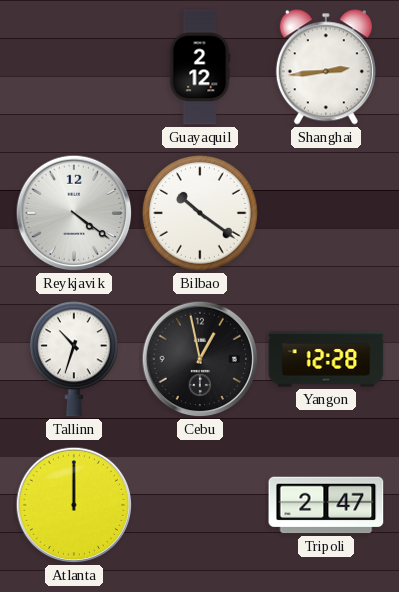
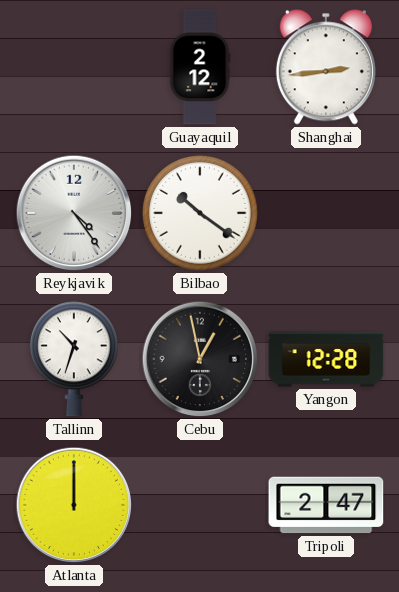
Reykjavik: 4:21 -> 4:24 (74, 213)
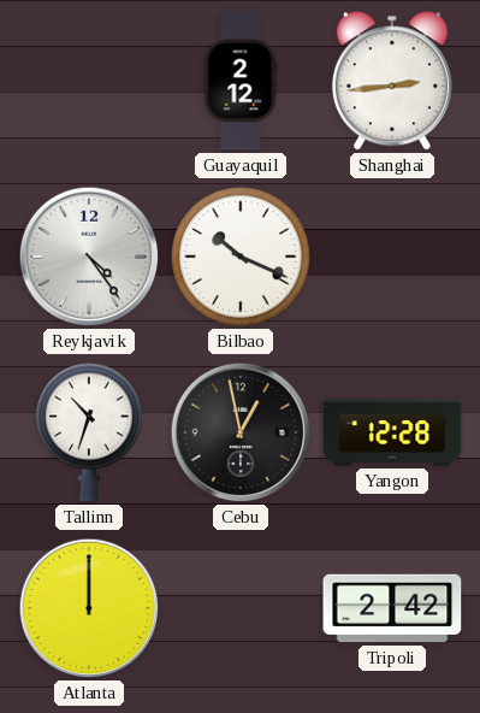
Bilbao: 10:21 -> 10:19 (242, 258)
Tripoli: 2:47 -> 2:42 (392, 608)
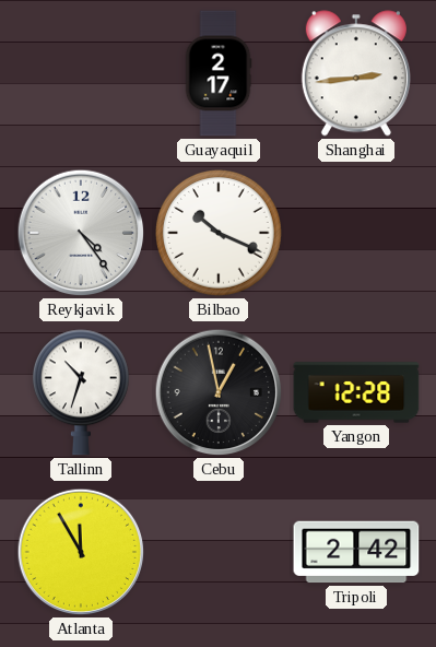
Guayaquil: 2:12 -> 2:17 (219, 73)
Atlanta: 12:00 -> 11:55 (81, 552)
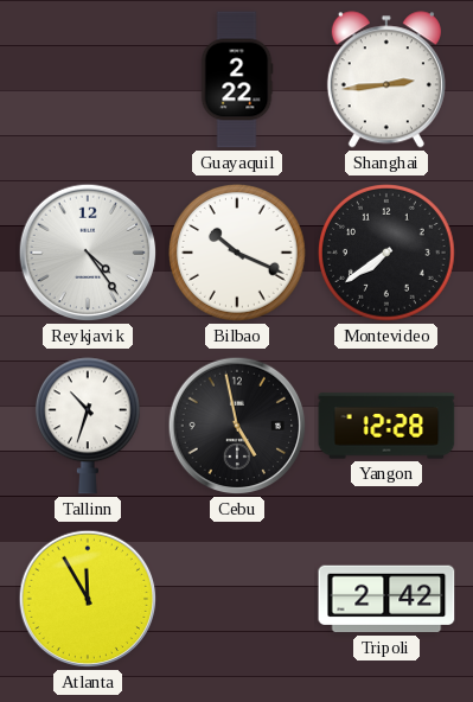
Guayaquil: 2:17 -> 2:22 (237, 79)
Montevideo: none -> 7:39 (388, 254)
Cebu: 12:58 -> 4:58 (237, 426)
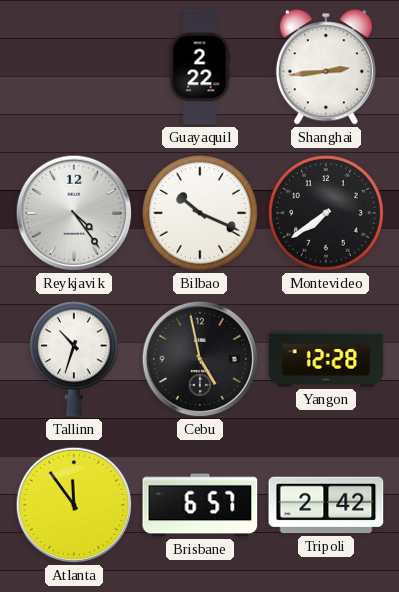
Atlanta: 11:55 -> 11:54 (74, 505)
Brisbane: none -> 6:57 (200, 505)
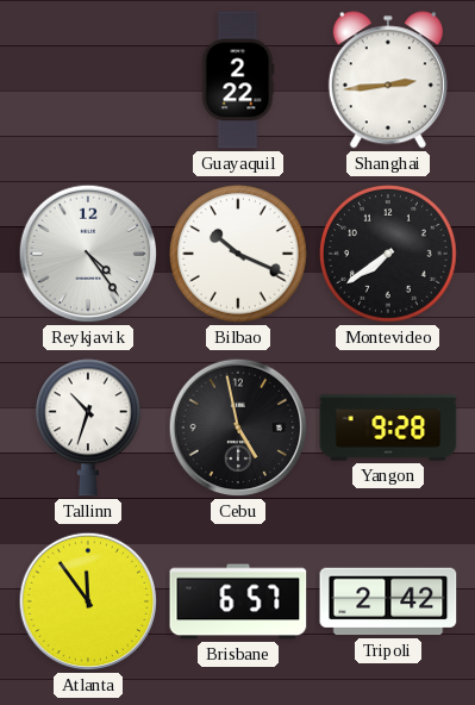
Yangon: 12:28 -> 9:28 (388, 428)
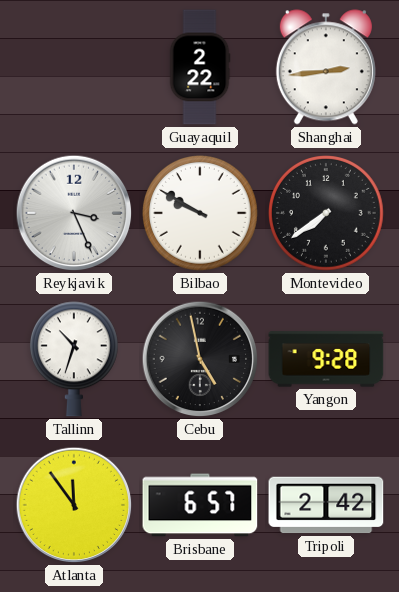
Reykjavik: 4:24 -> 3:26 (74, 213)
Bilbao: 10:19 -> 9:50 (201, 214)
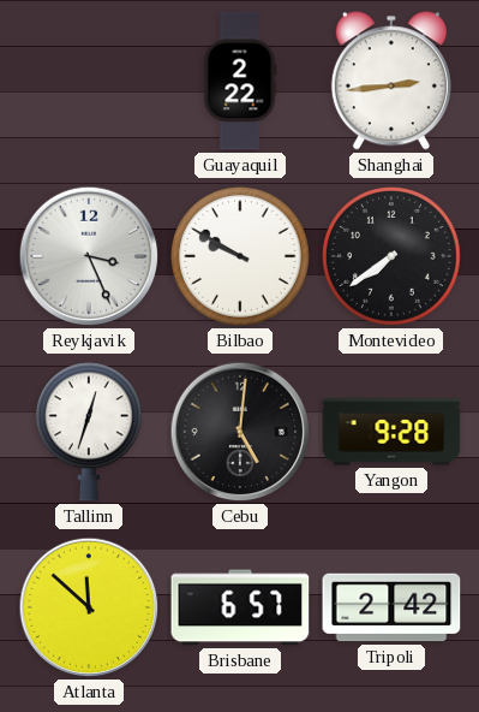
Tallinn: 10:33 -> 12:33 (89, 432)
Cebu: 4:58 -> 5:01 (240, 432)
Atlanta: 11:54 -> 11:52 (89, 607)
